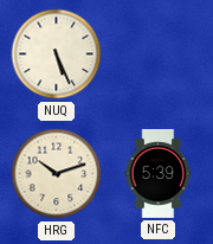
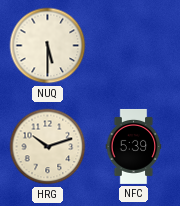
NUQ: 5:26 -> 5:30 (48, 46)
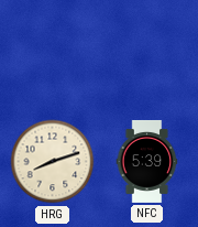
NUQ: 5:30 -> none (48, 46)
HRG: 10:12 -> 8:12 (53, 162)
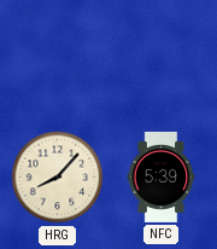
HRG: 8:12 -> 8:07 (58, 178)
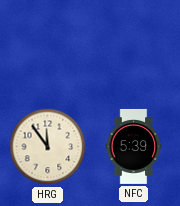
HRG: 8:07 -> 11:54 (48, 147)
